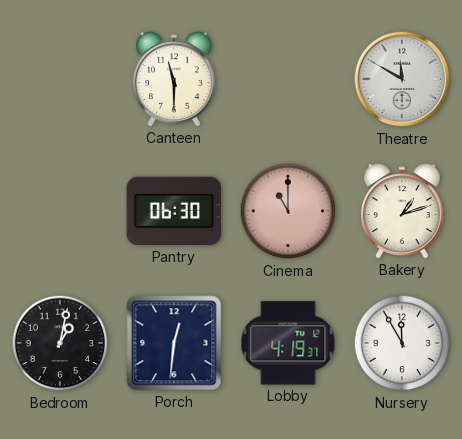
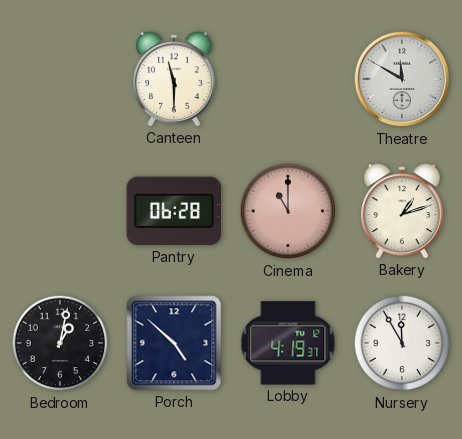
Pantry: 06:30 -> 06:28 (174, 211)
Porch: 12:31 -> 4:52 (174, 343)
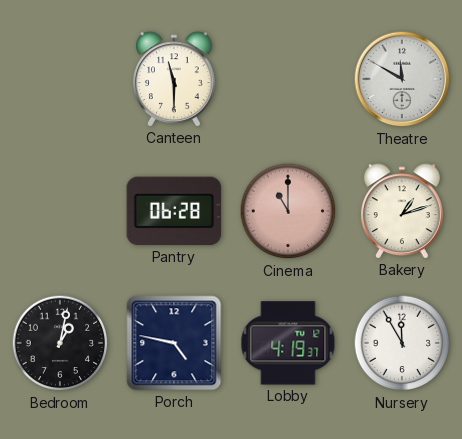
Porch: 4:52 -> 4:47 (174, 343)
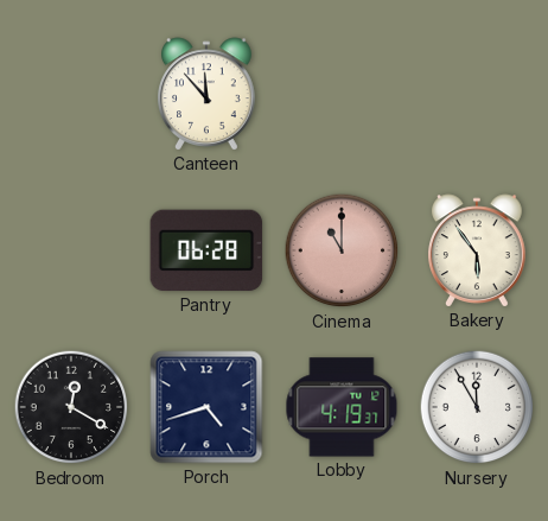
Canteen: 11:30 -> 11:53 (208, 94)
Theatre: 11:50 -> none (402, 79)
Bakery: 1:12 -> 5:54 (478, 250)
Bedroom: 1:02 -> 12:20 (71, 407)
Porch: 4:47 -> 4:42 (206, 407)
